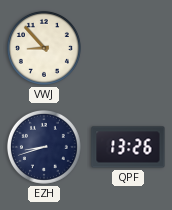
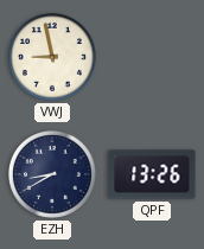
VWJ: 8:53 -> 8:58 (52, 57)
EZH: 8:42 -> 8:40 (52, 174)
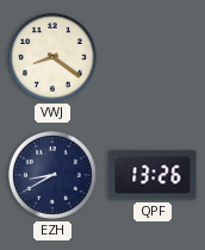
VWJ: 8:58 -> 8:21 (52, 57)
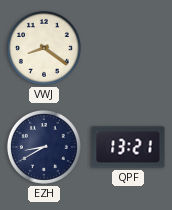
QPF: 13:26 -> 13:21 (128, 147)
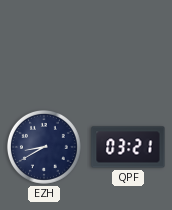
VWJ: 8:21 -> none (44, 48)
QPF: 13:21 -> 03:21 (128, 147)
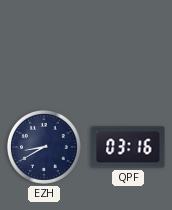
QPF: 03:21 -> 03:16 (128, 147)
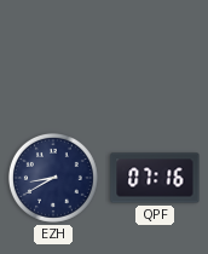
QPF: 03:16 -> 07:16 (155, 178)
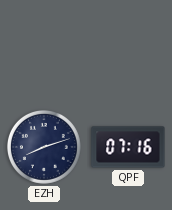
EZH: 8:40 -> 8:12 (44, 147)
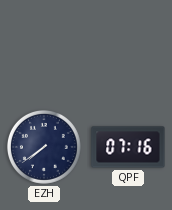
EZH: 8:12 -> 7:39 (44, 147)
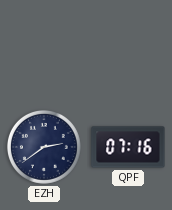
EZH: 7:39 -> 2:39 (44, 147)
